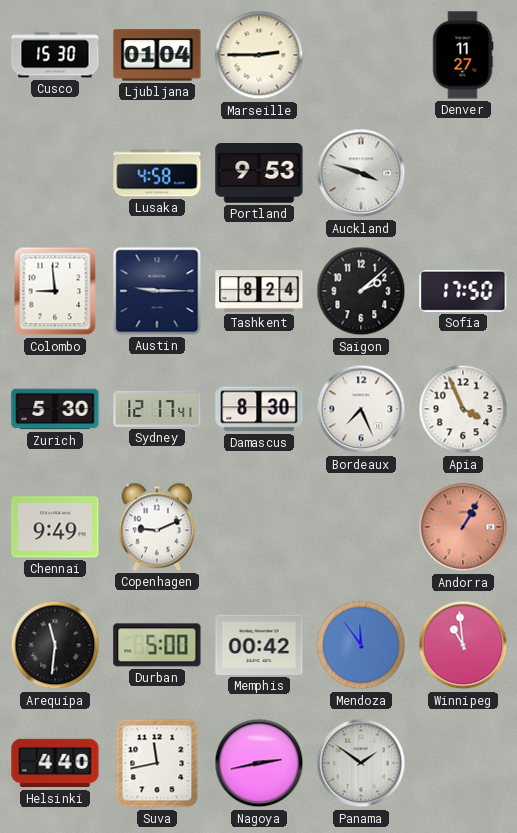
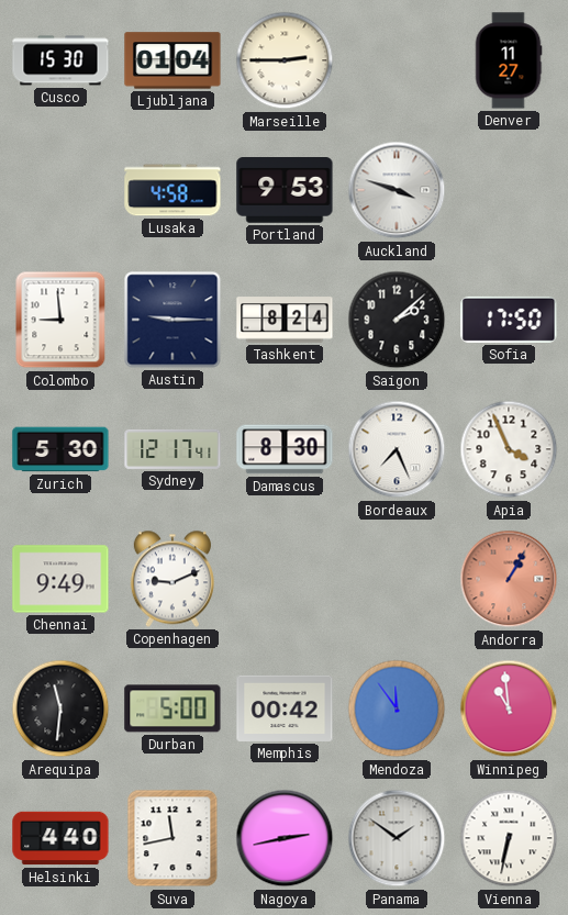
Vienna: none -> 6:32 (509, 838)
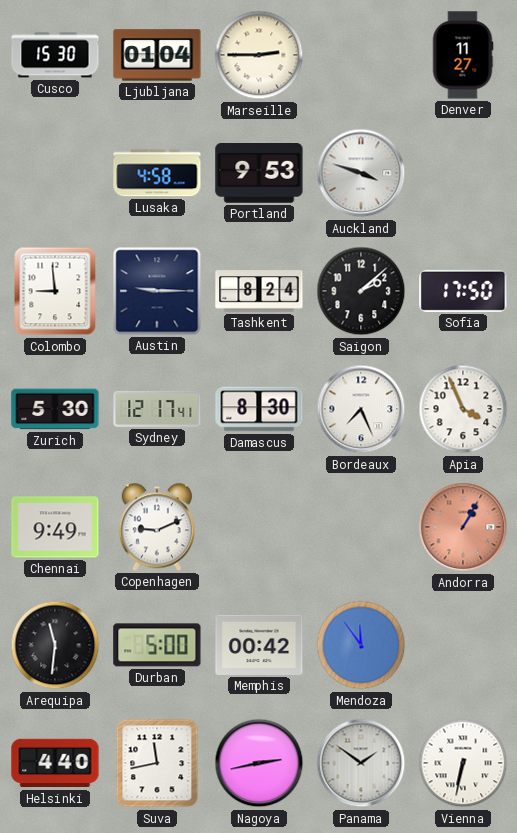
Winnipeg: 10:59 -> none (509, 708)
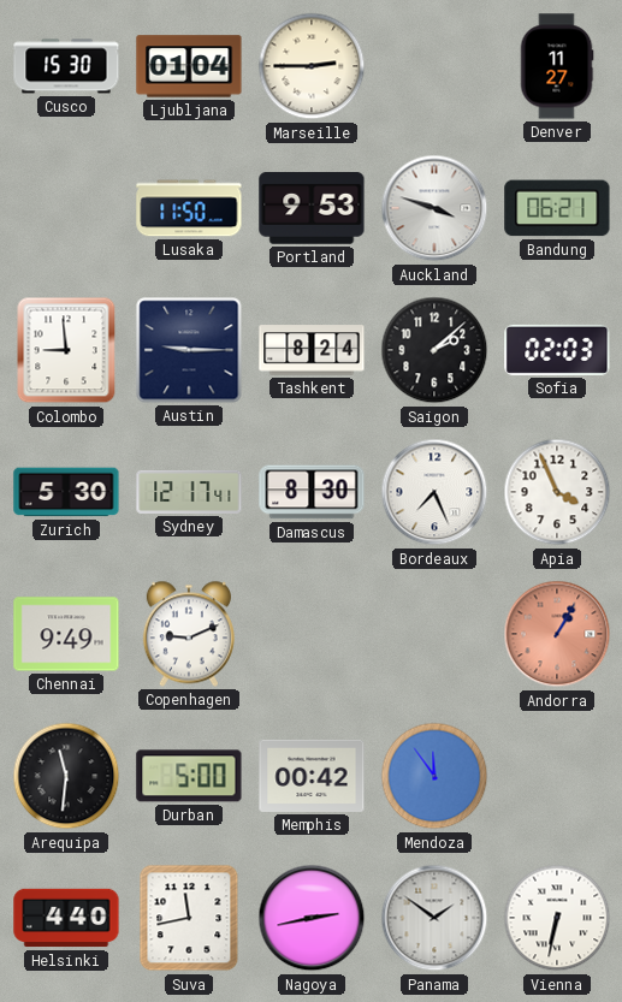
Lusaka: 4:58 -> 11:50 (189, 208)
Bandung: none -> 06:21 (557, 208)
Sofia: 17:50 -> 02:03 (557, 350)
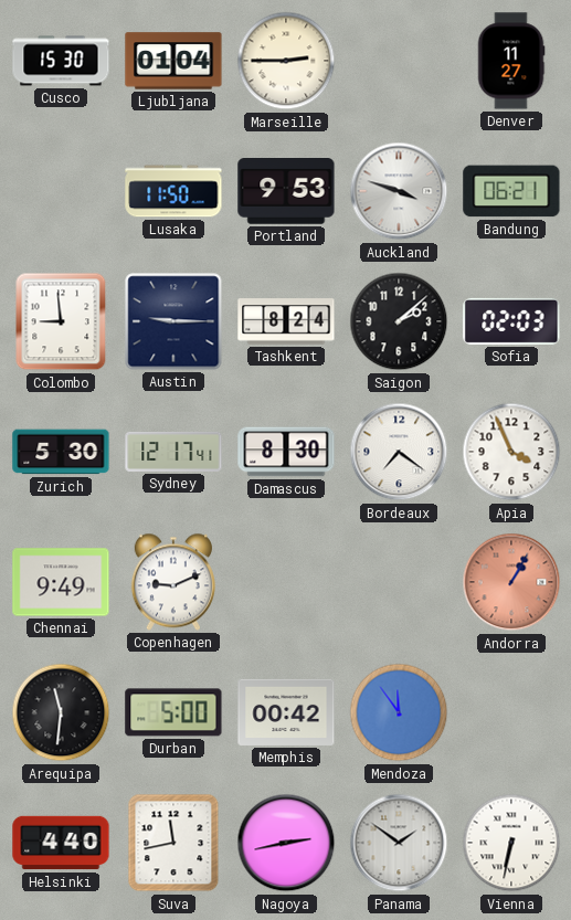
Bordeaux: 7:26 -> 7:21 (399, 452)
